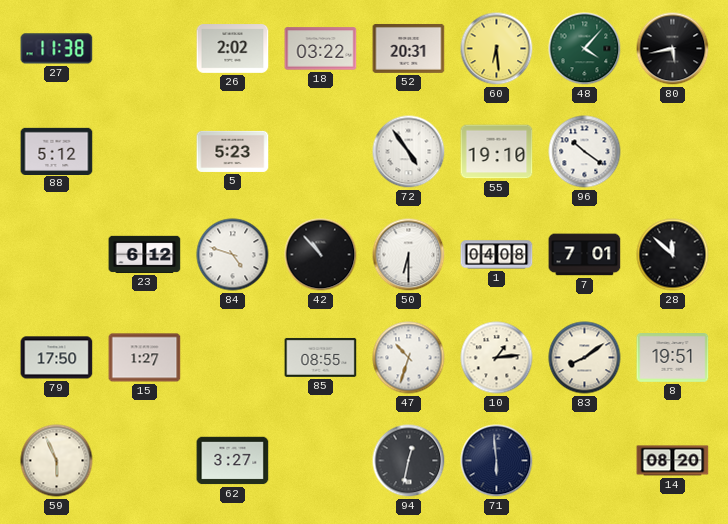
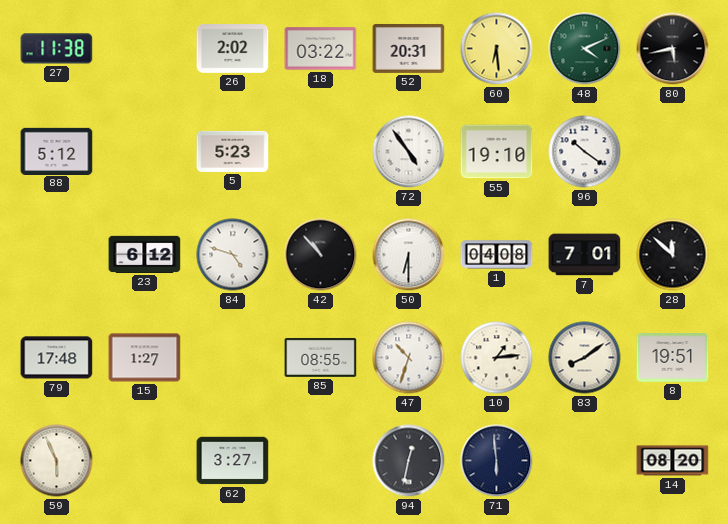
48: 4:07 -> 4:11 (585, 49)
79: 17:50 -> 17:48 (57, 358)
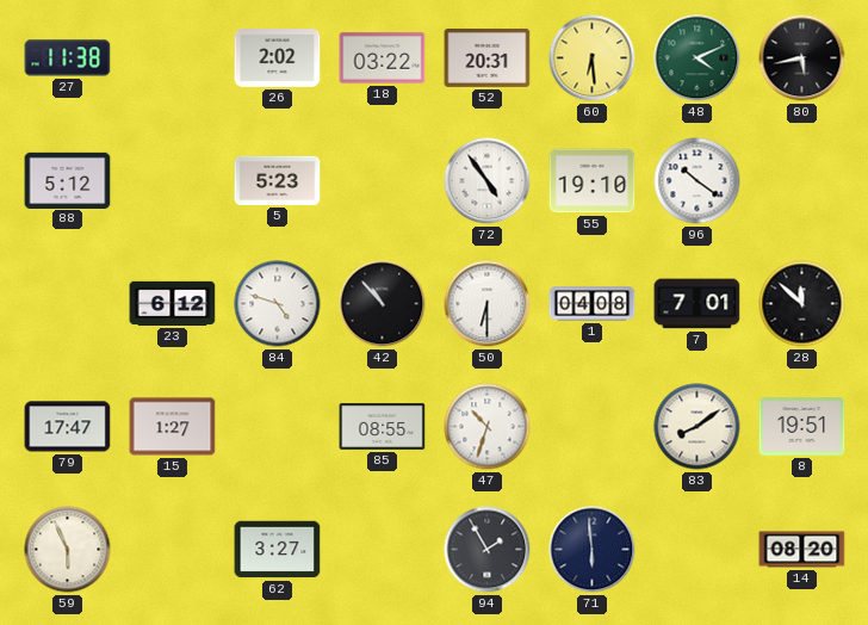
79: 17:48 -> 17:47 (68, 427)
10: 1:14 -> none (497, 358)
94: 12:32 -> 1:55 (488, 550)
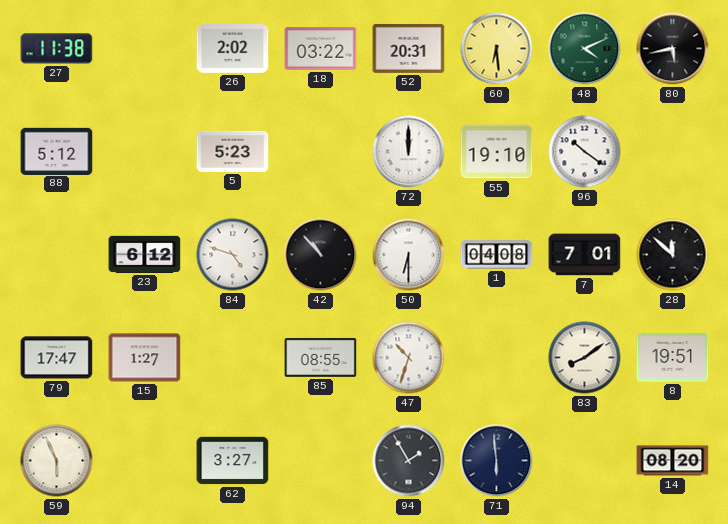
72: 4:54 -> 12:00 (409, 152)
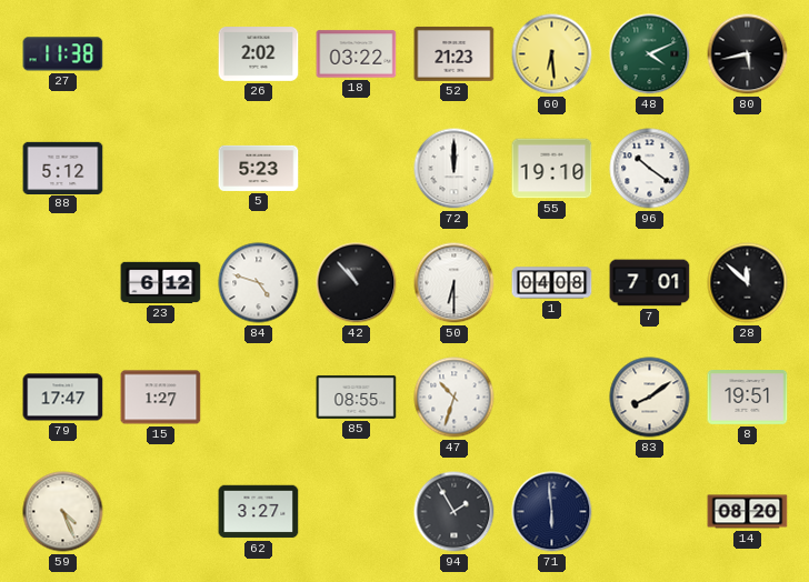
52: 20:31 -> 21:23 (455, 53)
59: 5:56 -> 4:26 (63, 512)
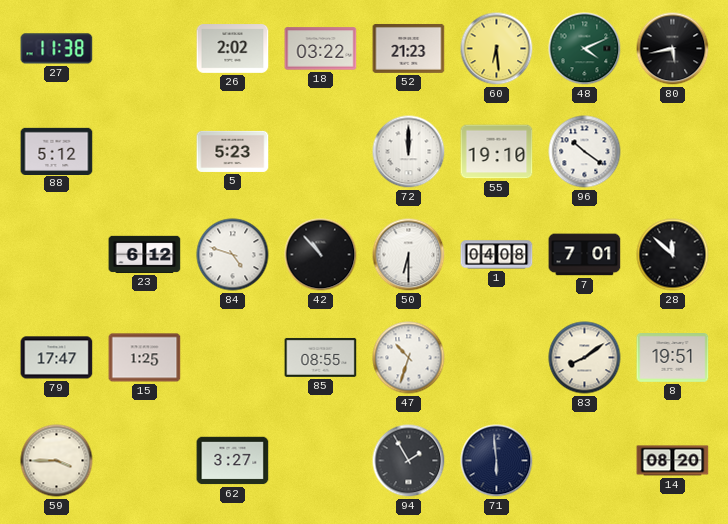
15: 1:27 -> 1:25 (145, 358)
59: 4:26 -> 3:45 (57, 461)
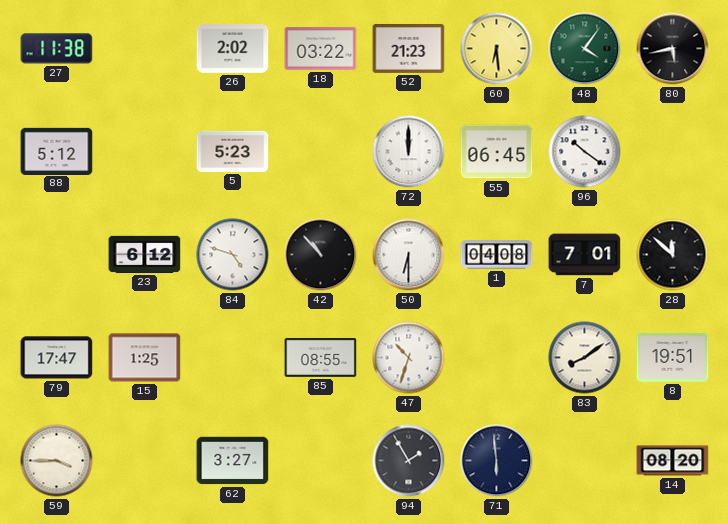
48: 4:11 -> 4:06 (585, 49)
55: 19:10 -> 06:45 (497, 152)
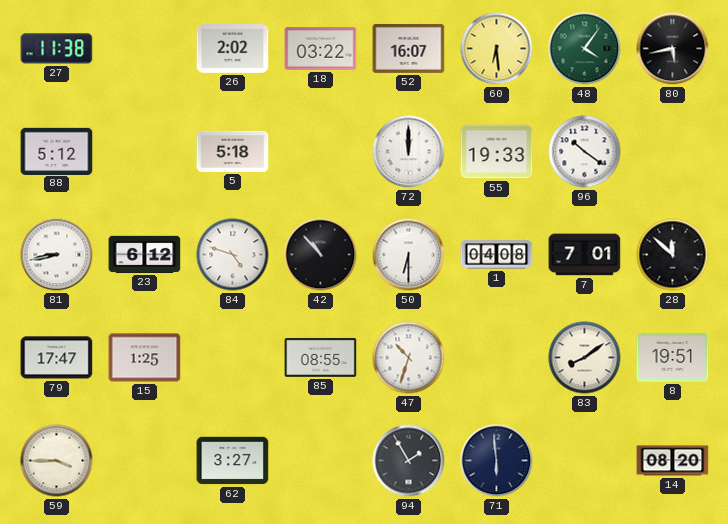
52: 21:23 -> 16:07 (409, 48)
5: 5:23 -> 5:18 (233, 151)
55: 06:45 -> 19:33 (497, 152)
81: none -> 8:43 (57, 255)
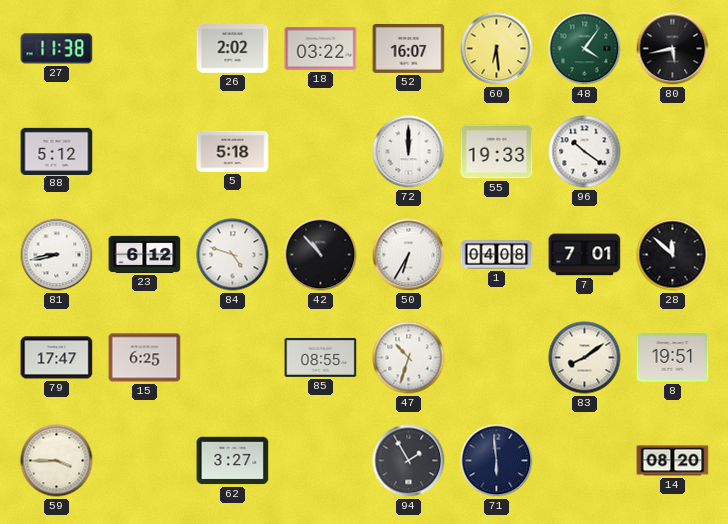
50: 6:30 -> 6:35 (409, 255)
15: 1:25 -> 6:25 (145, 358)
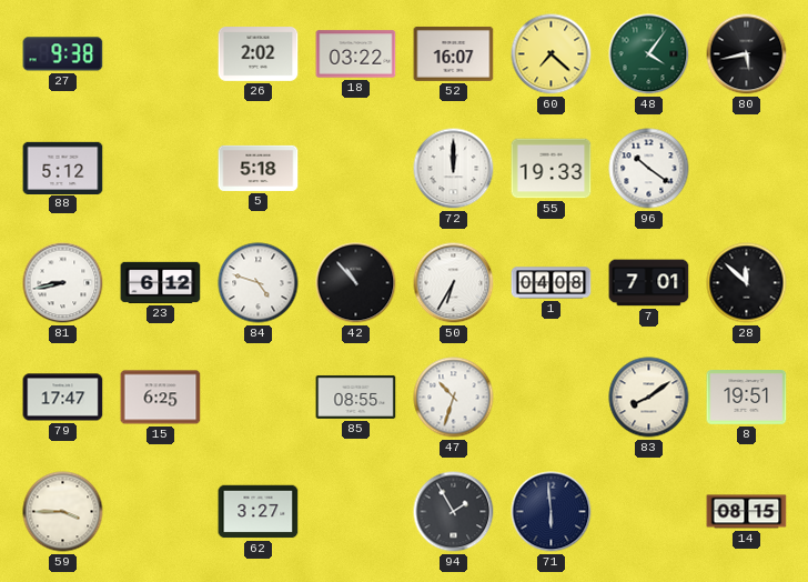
27: 11:38 -> 9:38 (63, 54)
60: 6:29 -> 7:22 (552, 54)
14: 08:20 -> 08:15 (747, 512)
